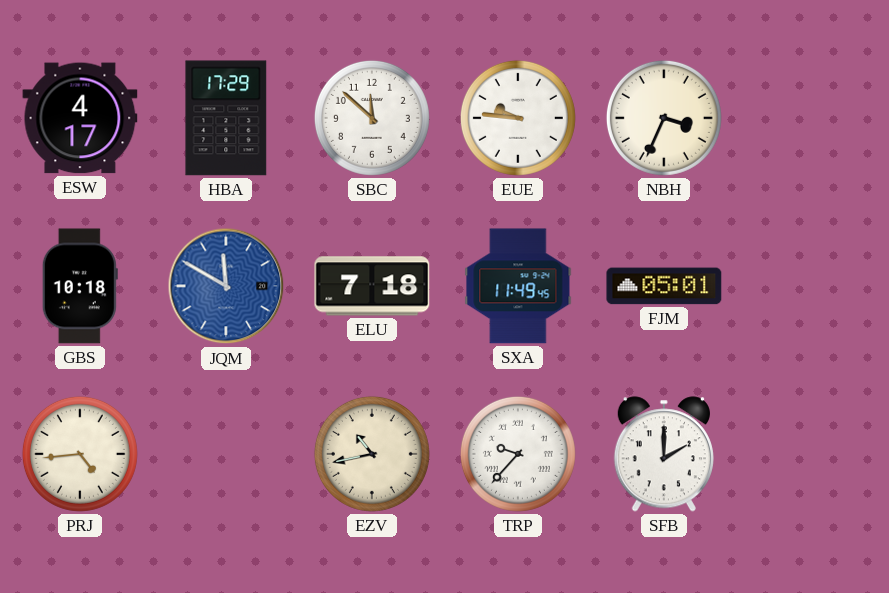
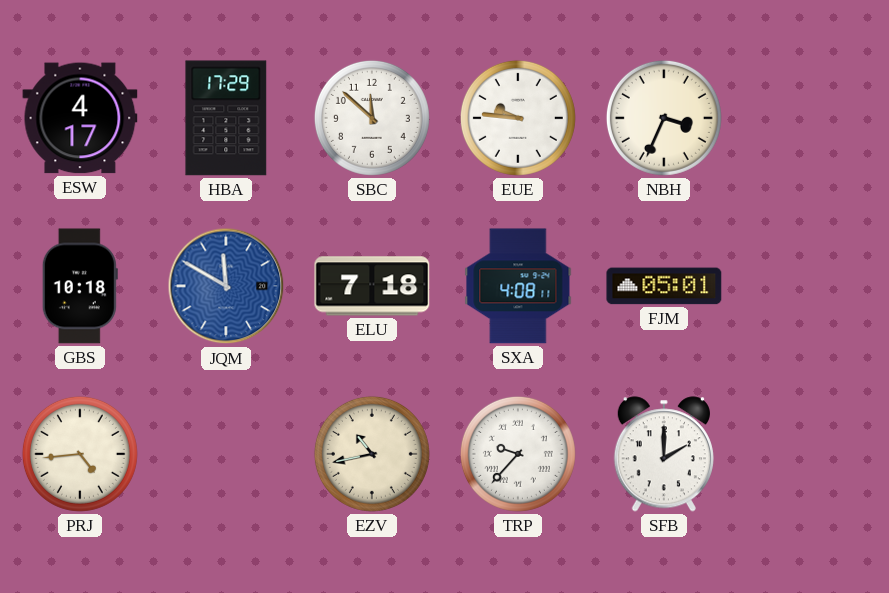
SXA: 11:49 -> 4:08 (518, 286)
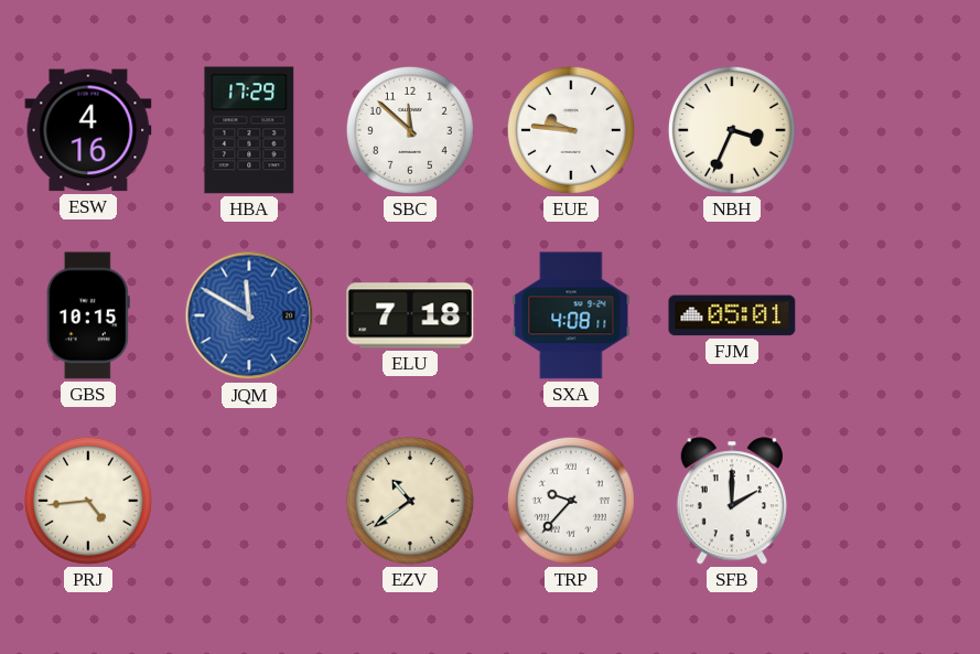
ESW: 4:17 -> 4:16 (88, 130)
GBS: 10:18 -> 10:15 (88, 315)
EZV: 10:43 -> 10:39 (410, 501)
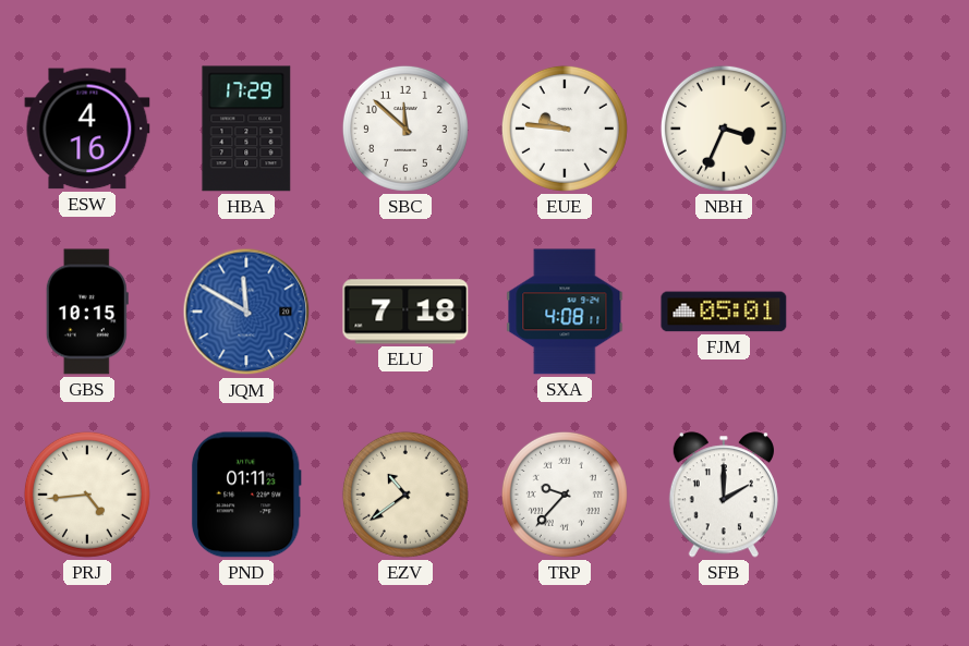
PND: none -> 01:11 (246, 495)
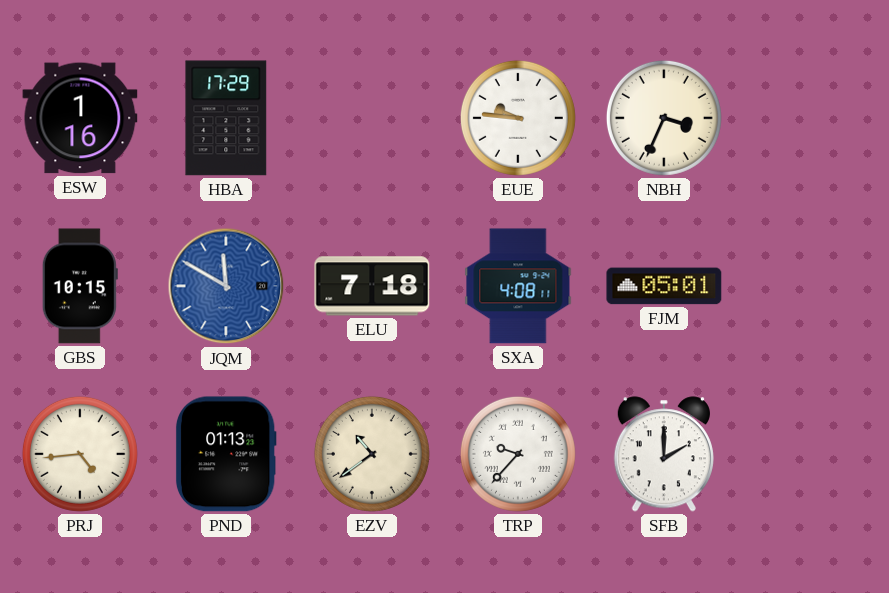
ESW: 4:16 -> 1:16 (80, 118)
SBC: 11:52 -> none (405, 129)
PND: 01:11 -> 01:13 (226, 454)
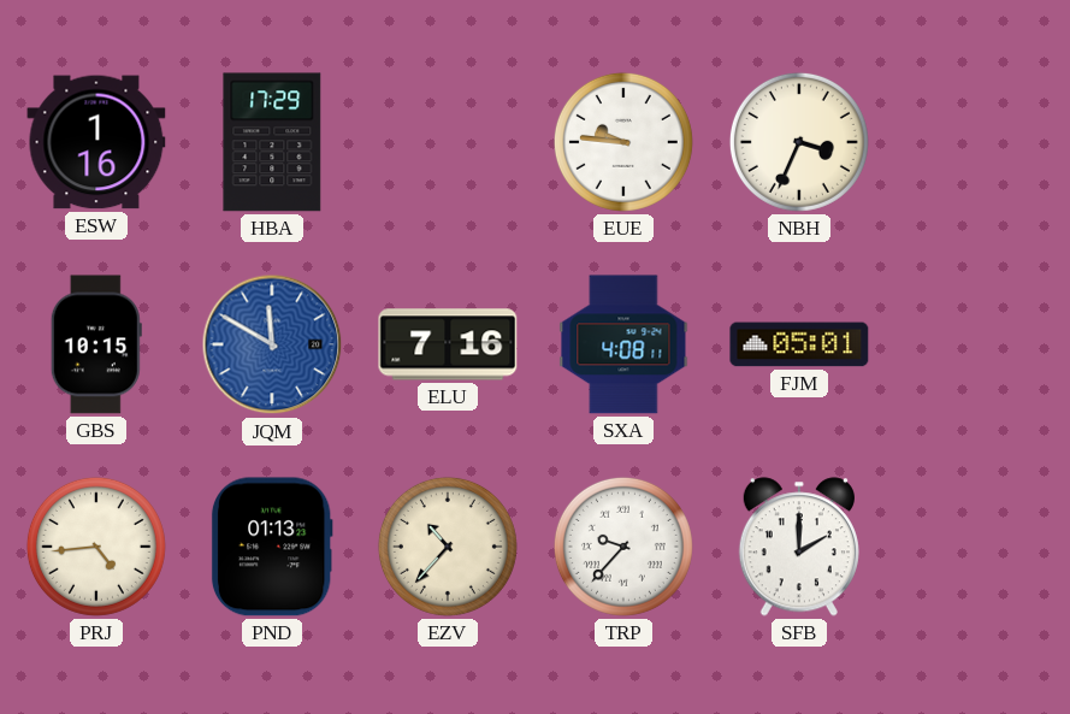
ELU: 7:18 -> 7:16 (448, 344)
EZV: 10:39 -> 10:37 (448, 547)
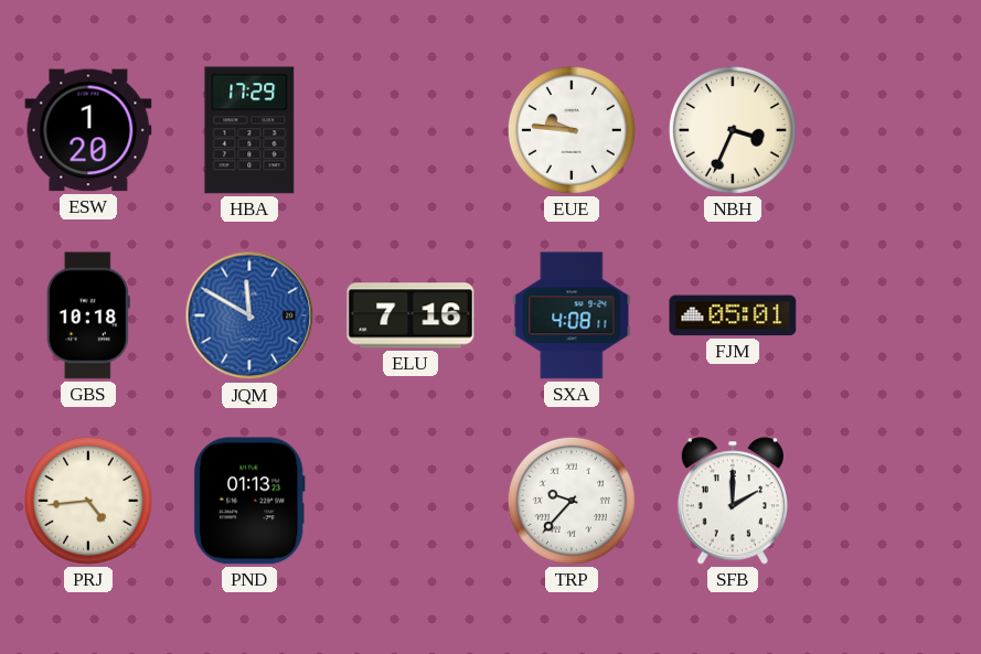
ESW: 1:16 -> 1:20 (88, 130)
GBS: 10:15 -> 10:18 (88, 315)
EZV: 10:37 -> none (448, 547)
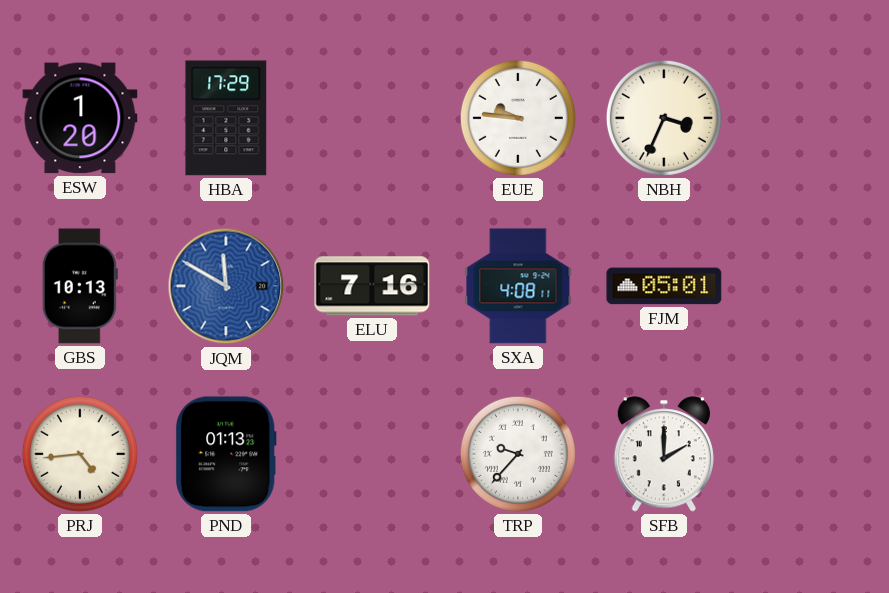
GBS: 10:18 -> 10:13 (80, 286)
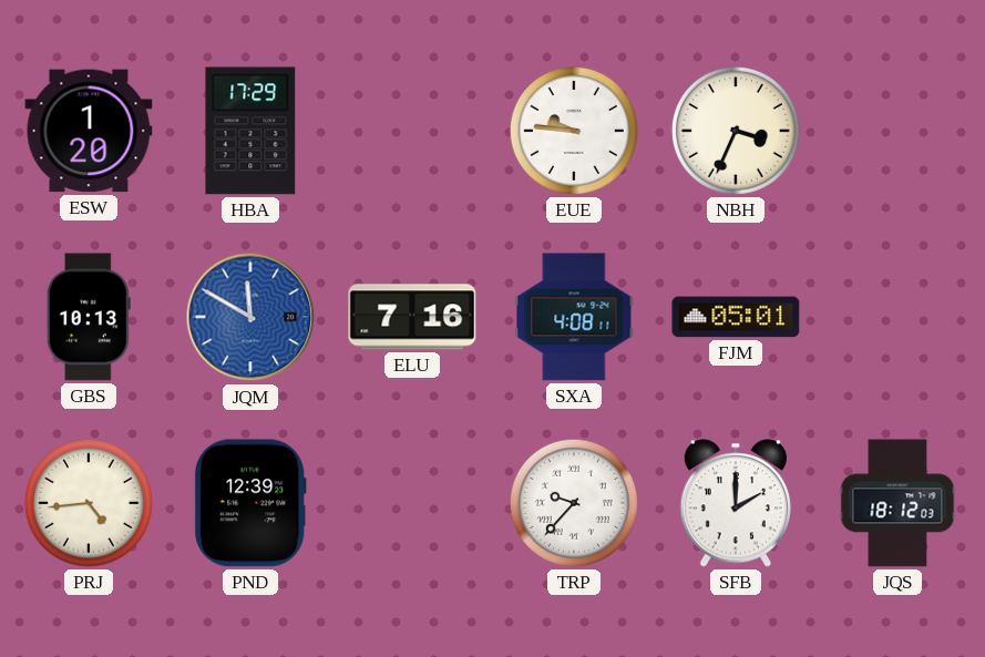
PND: 01:13 -> 12:39 (250, 503)
JQS: none -> 18:12 (897, 503)
